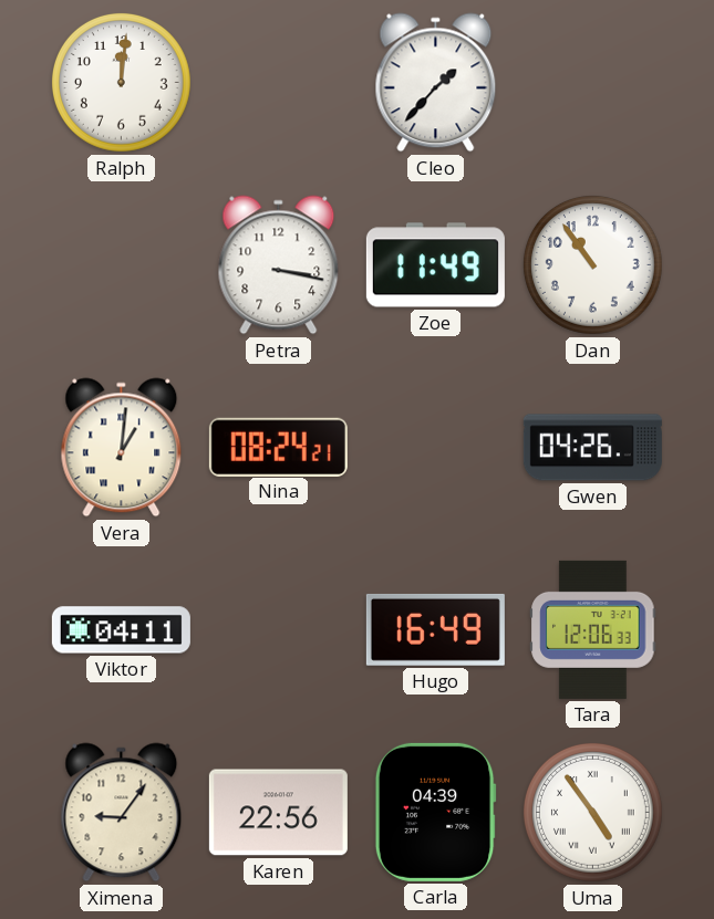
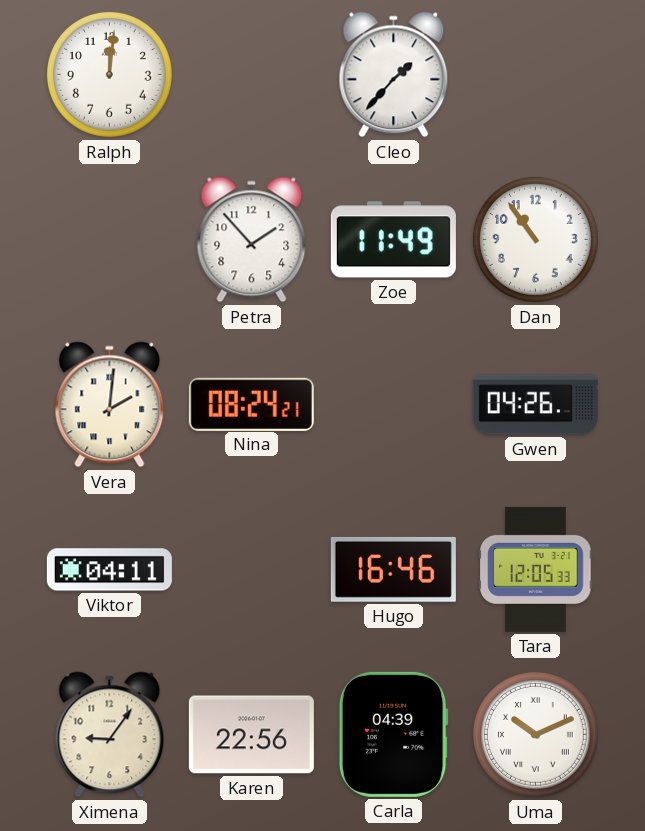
Petra: 3:17 -> 1:53 (252, 240)
Vera: 1:01 -> 2:01 (110, 405)
Hugo: 16:49 -> 16:46 (393, 569)
Tara: 12:06 -> 12:05 (536, 569)
Uma: 4:54 -> 10:11 (535, 734)
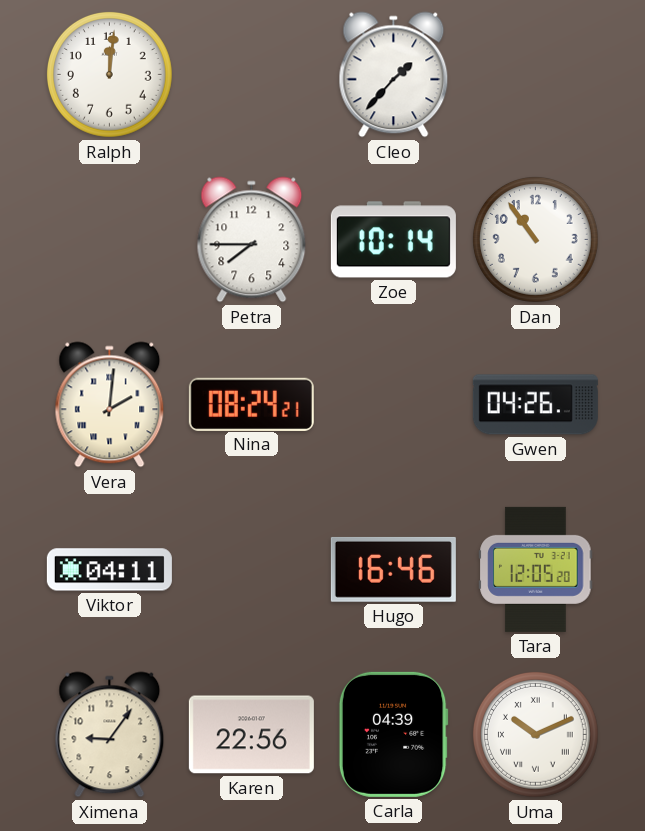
Petra: 1:53 -> 7:45 (252, 240)
Zoe: 11:49 -> 10:14 (393, 240)
Tara: 12:05:33 -> 12:05:20 (536, 569)
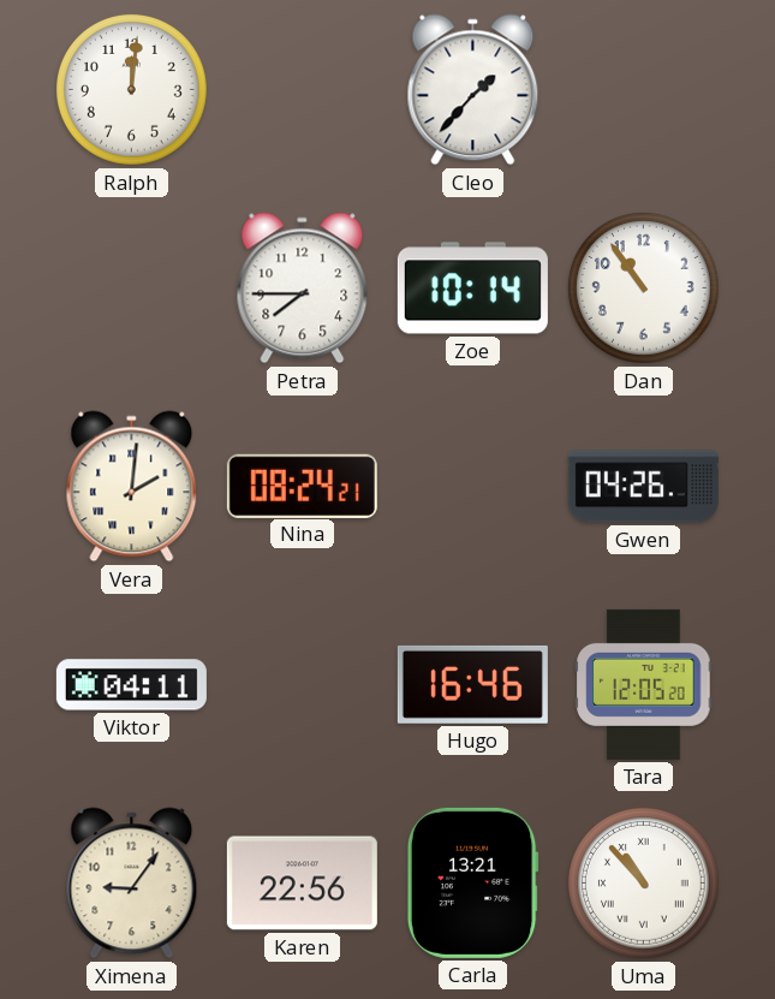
Carla: 04:39 -> 13:21 (472, 882)
Uma: 10:11 -> 10:53 (643, 882)
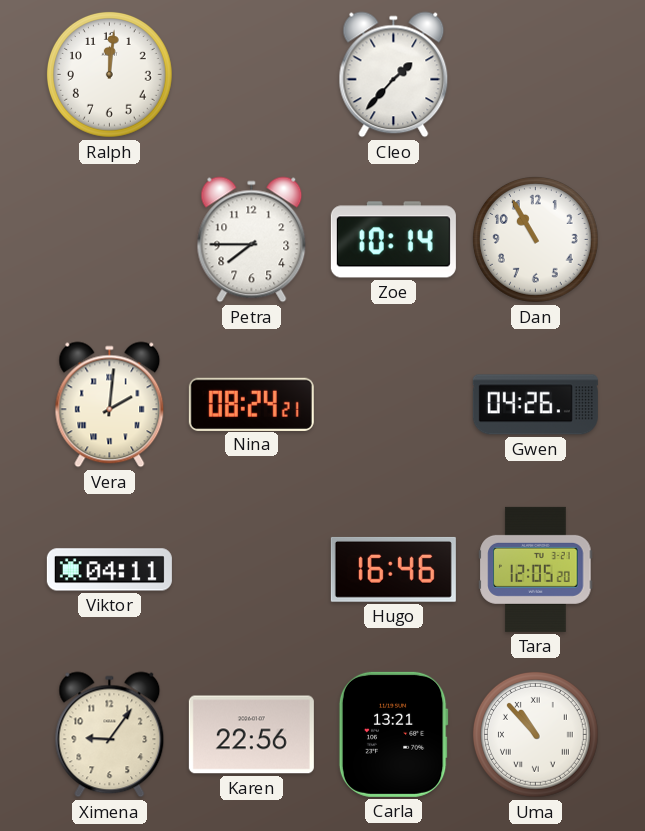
Dan: 10:54 -> 10:55 (535, 239)
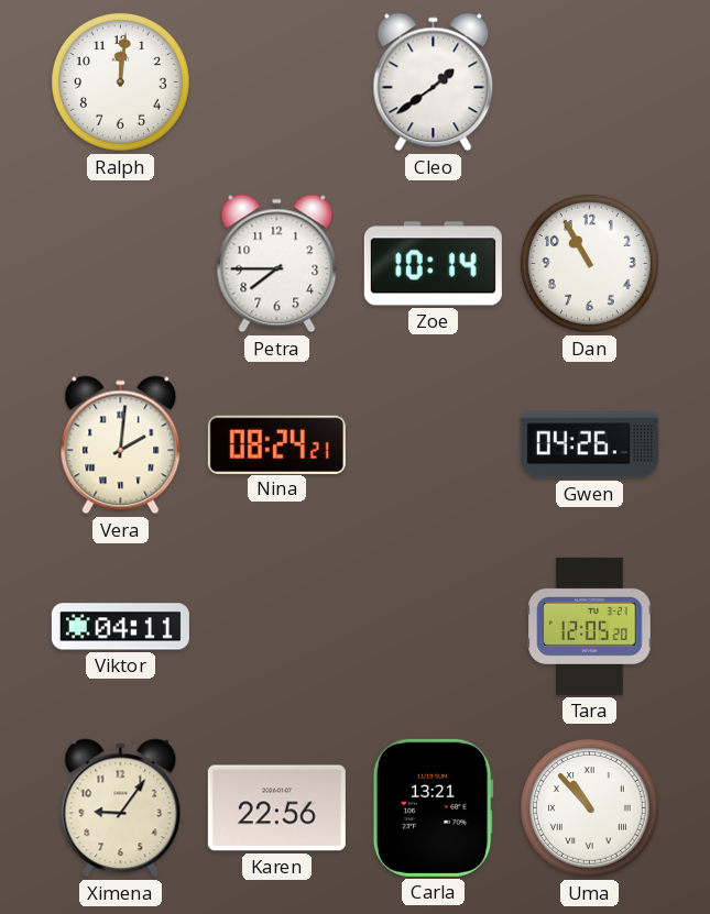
Cleo: 1:37 -> 1:39 (434, 82)
Hugo: 16:46 -> none (393, 569)
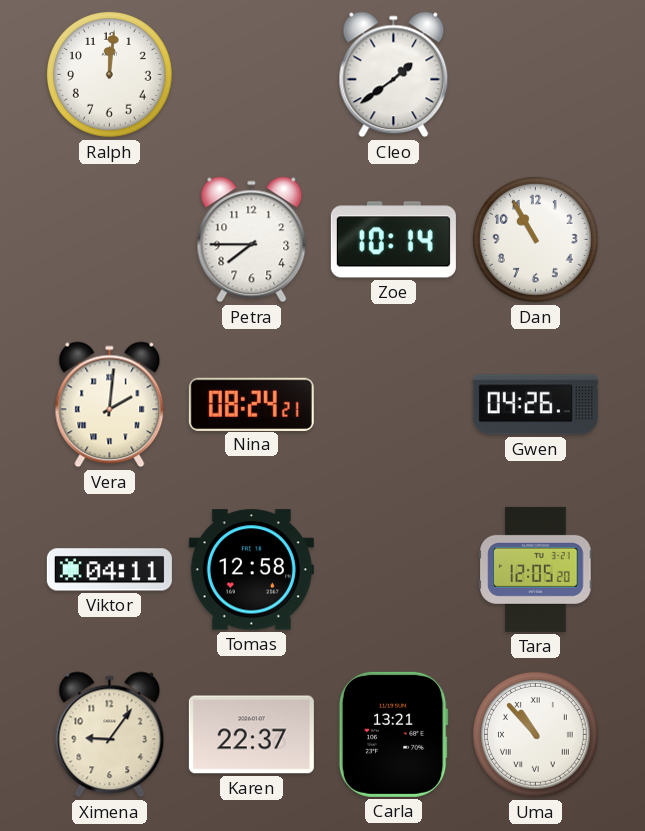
Tomas: none -> 12:58 (251, 570)
Karen: 22:56 -> 22:37 (251, 735)
